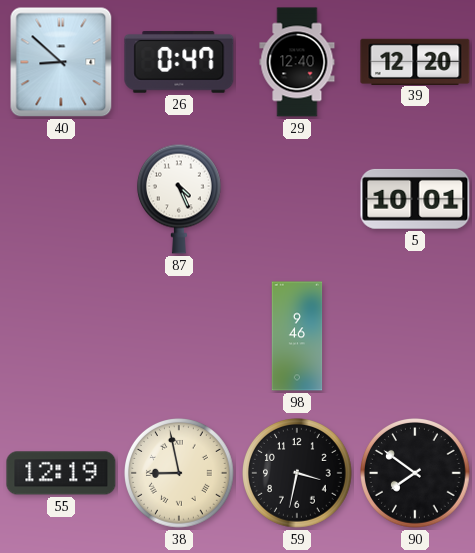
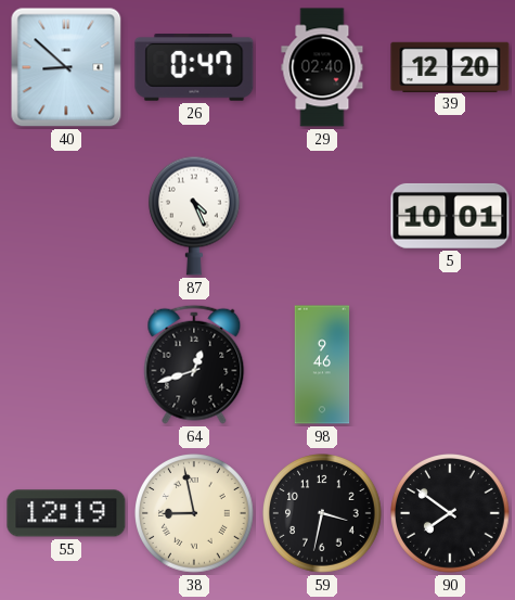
29: 12:40 -> 02:40 (322, 67)
64: none -> 12:42 (194, 365)
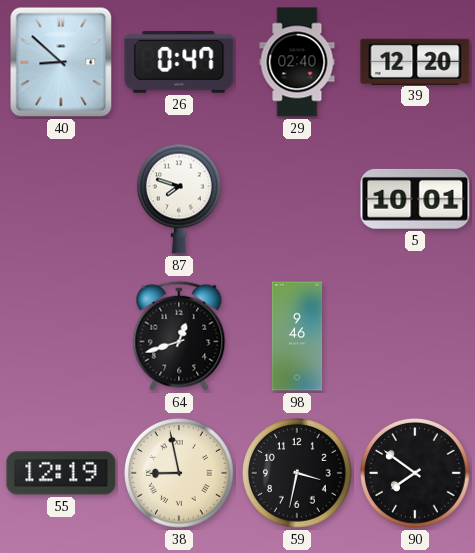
87: 4:26 -> 7:48 (179, 199)
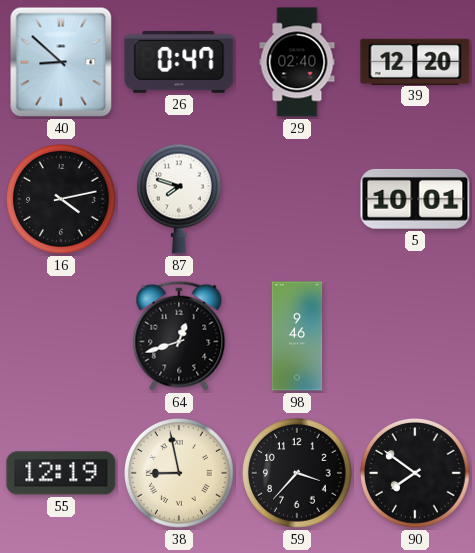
16: none -> 4:13 (62, 200)
59: 3:32 -> 3:37 (298, 474)
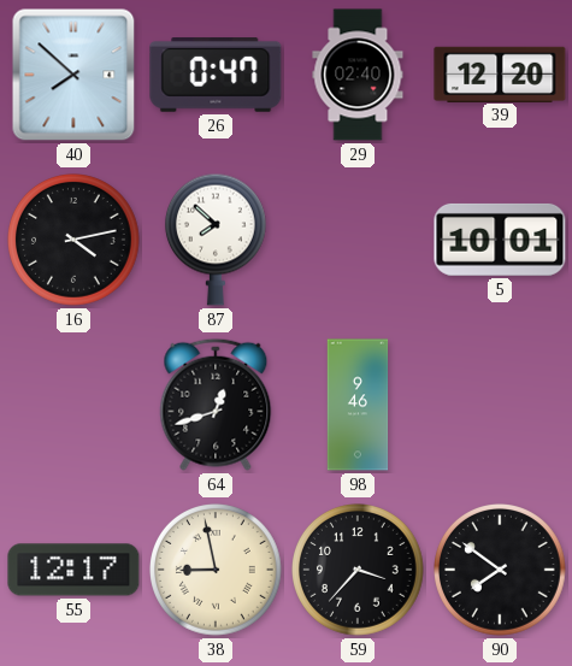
40: 8:52 -> 7:52 (73, 75)
87: 7:48 -> 7:52 (216, 240)
55: 12:19 -> 12:17 (73, 570)
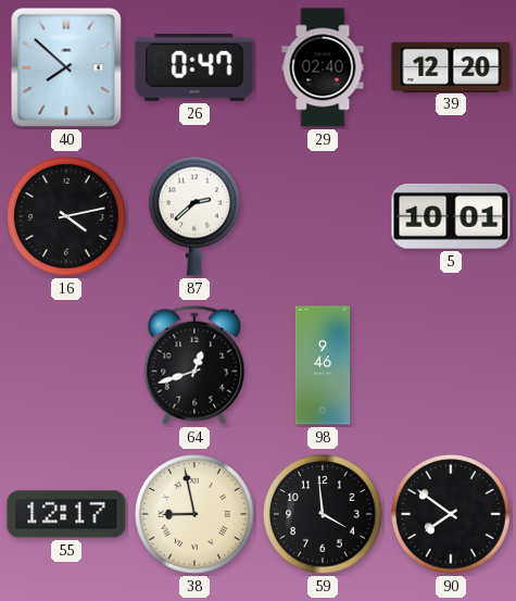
87: 7:52 -> 2:38 (194, 216)
59: 3:37 -> 3:59 (324, 515)
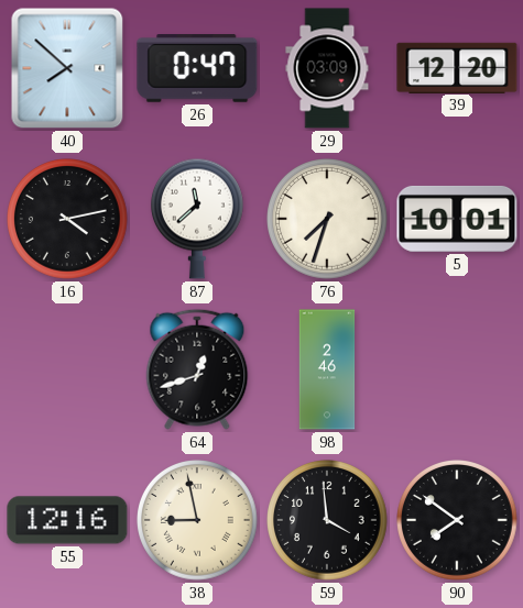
29: 02:40 -> 03:09 (327, 68)
87: 2:38 -> 11:38 (197, 219)
76: none -> 7:33 (328, 220)
98: 9:46 -> 2:46 (327, 369)
55: 12:17 -> 12:16 (67, 520)
